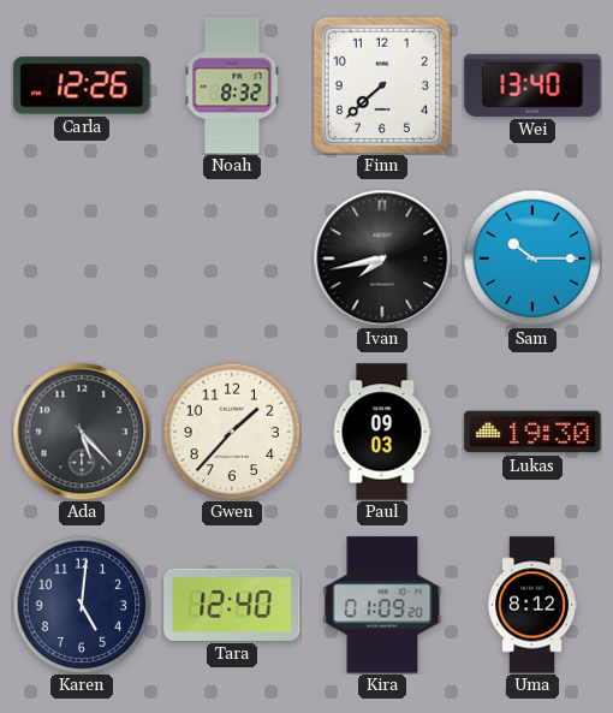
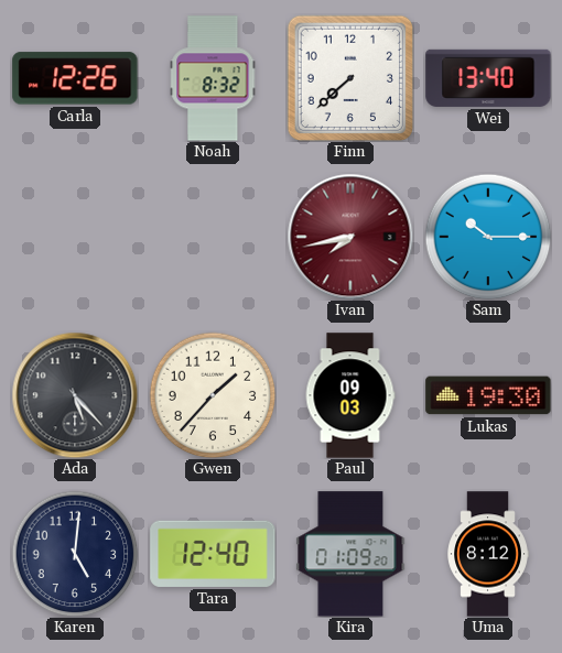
Ivan dial: black -> burgundy (350, 237)
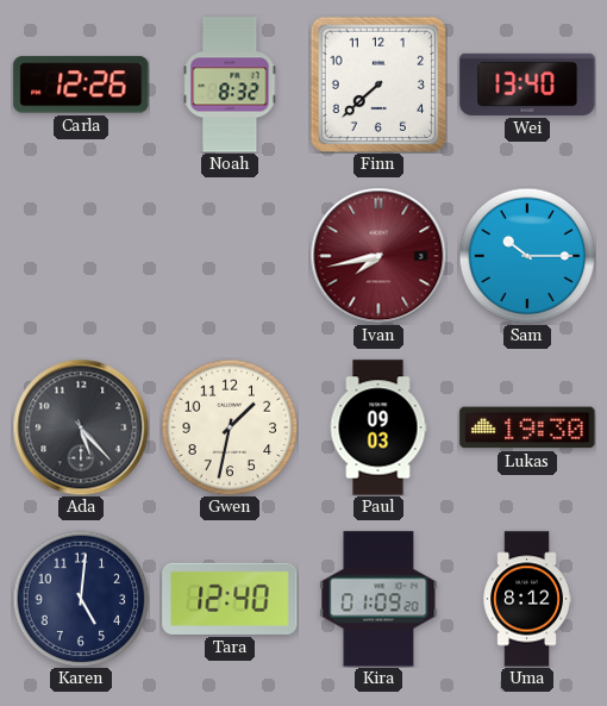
Gwen: 1:37 -> 1:32 (230, 427)
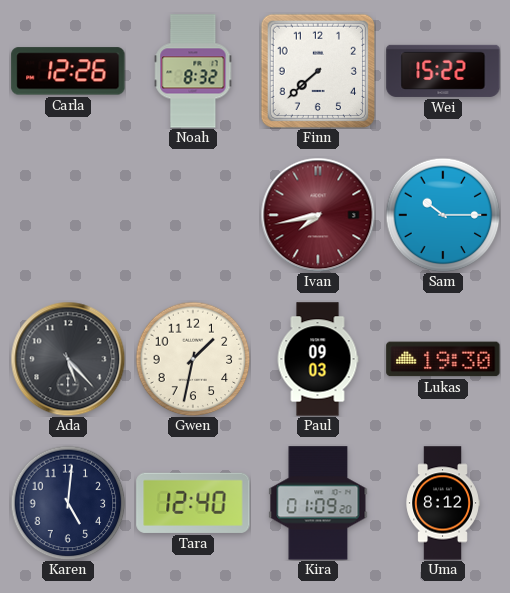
Wei: 13:40 -> 15:22 (443, 71)
